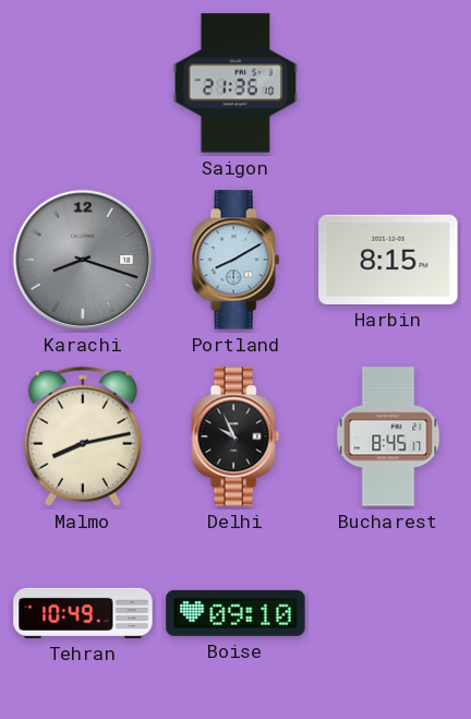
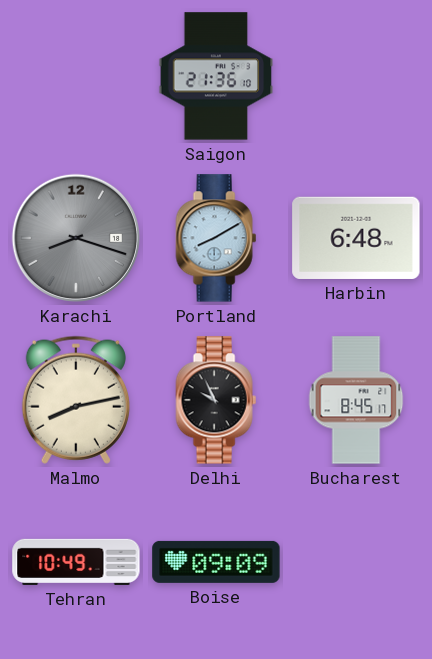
Harbin: 8:15 -> 6:48 (356, 238)
Boise: 09:10 -> 09:09 (216, 562)
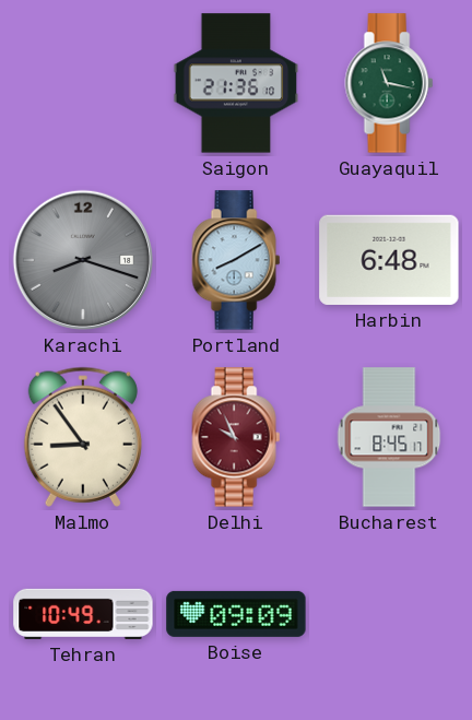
Guayaquil: none -> 11:17 (389, 83)
Malmo: 8:13 -> 8:54 (83, 437)
Delhi dial: black -> burgundy (236, 437)
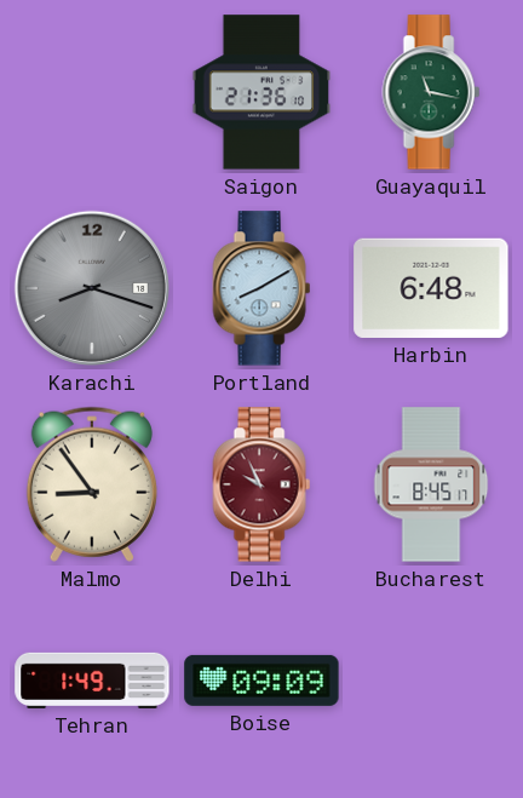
Tehran: 10:49 -> 1:49 (92, 681)
